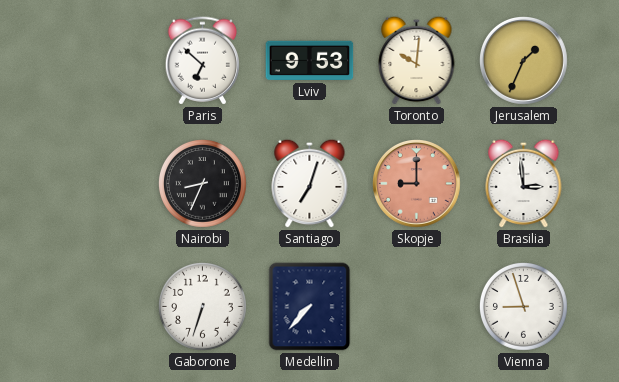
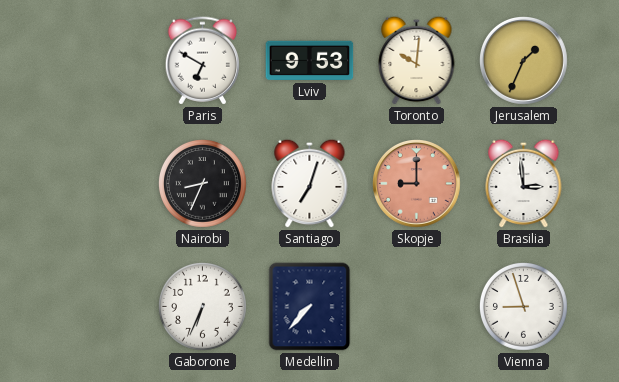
Paris: 6:52 -> 6:50 (202, 61)
Gaborone: 6:33 -> 6:34 (202, 306)
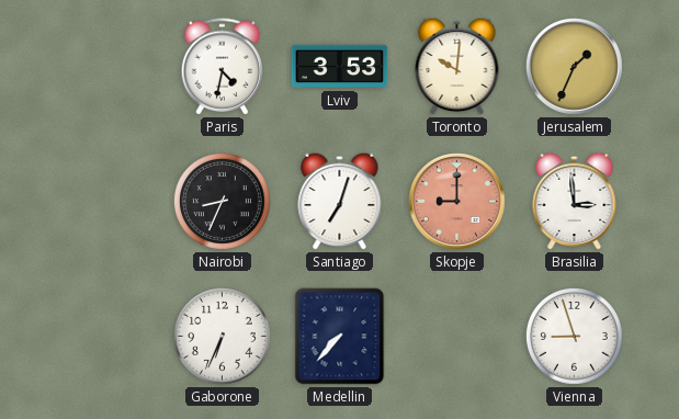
Paris: 6:50 -> 4:32 (222, 67)
Lviv: 9:53 -> 3:53 (340, 67)
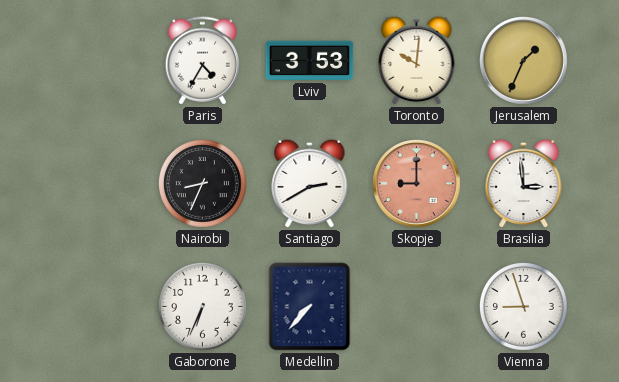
Paris: 4:32 -> 4:35 (202, 61)
Santiago: 7:03 -> 2:40 (310, 183)
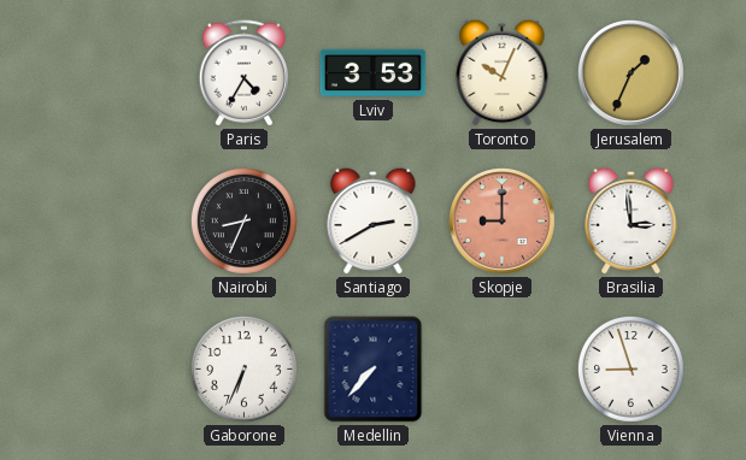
Toronto: 10:01 -> 10:04 (503, 72)
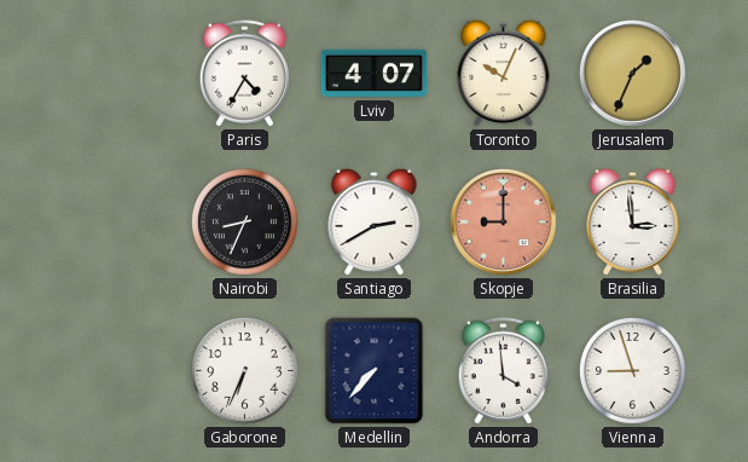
Lviv: 3:53 -> 4:07 (375, 74)
Andorra: none -> 3:59 (503, 371)
